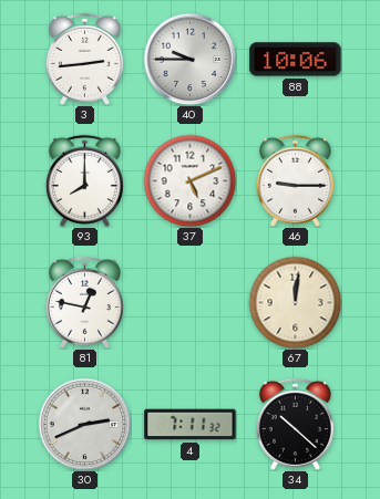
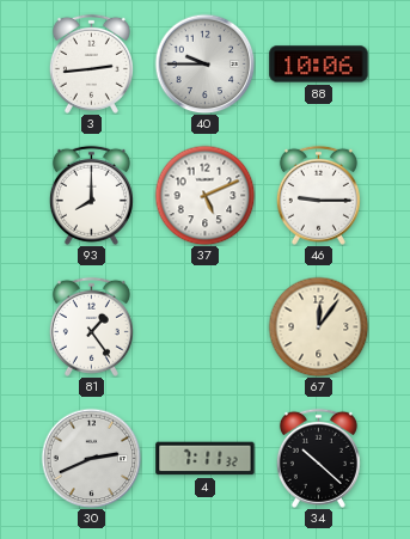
81: 12:47 -> 1:24 (91, 326)
67: 12:01 -> 12:06 (318, 326)
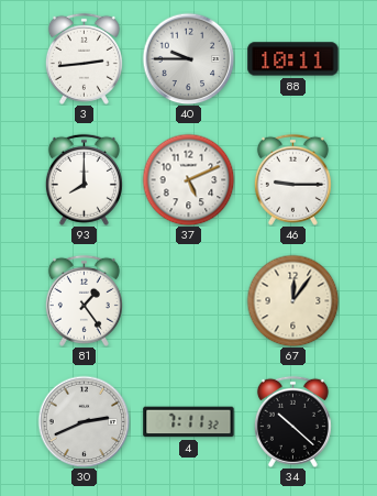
88: 10:06 -> 10:11 (293, 59)
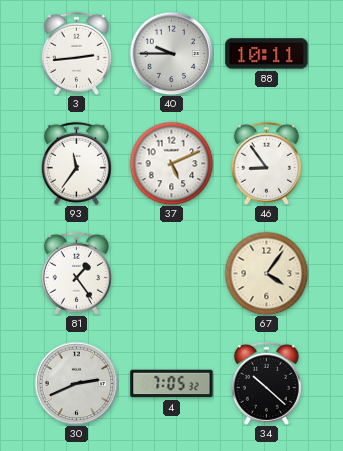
93: 8:00 -> 11:36 (76, 163)
46: 9:15 -> 8:54 (266, 163)
67: 12:06 -> 4:06 (266, 273)
4: 7:11 -> 7:05 (172, 384)
